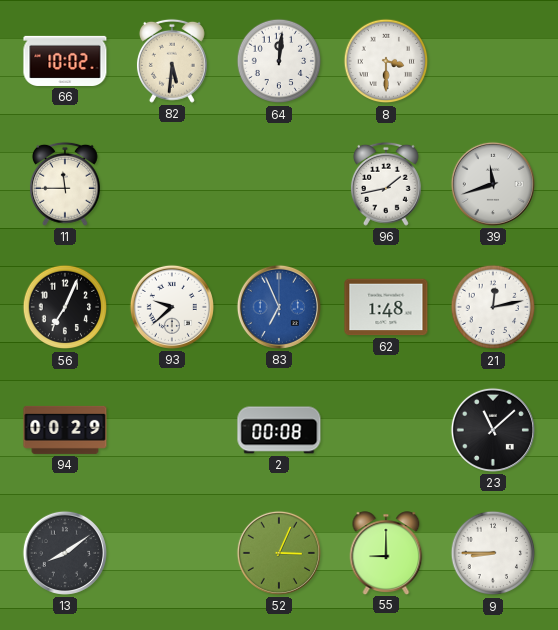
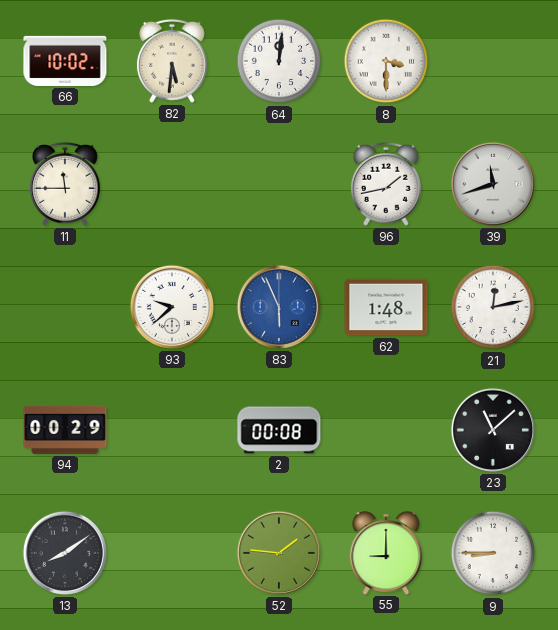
56: 7:04 -> none (65, 307)
83: 6:56 -> 5:56 (279, 307)
52: 3:04 -> 1:46 (279, 553)
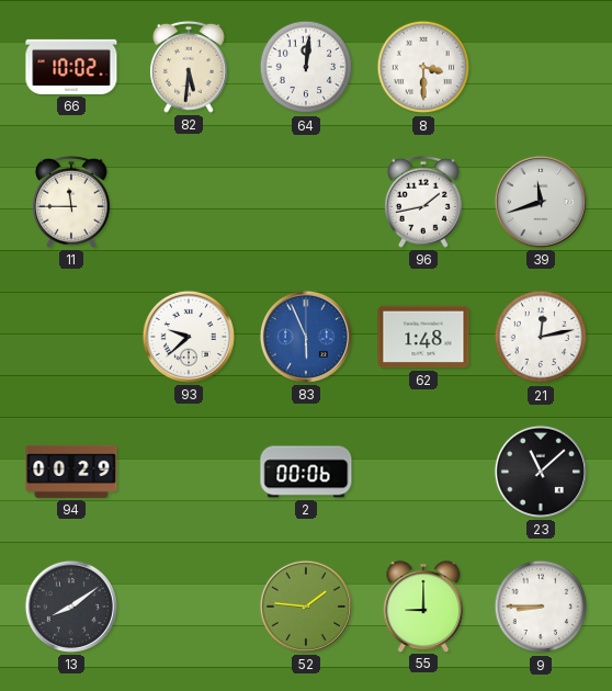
2: 00:08 -> 00:06 (306, 472)
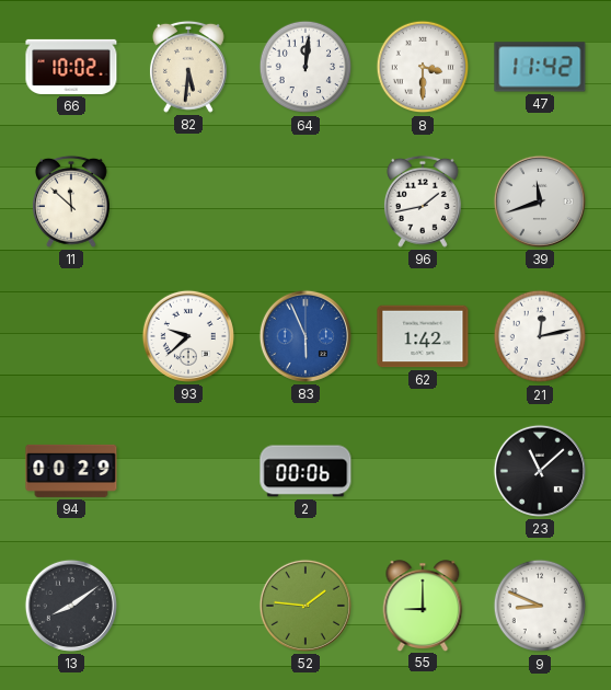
47: none -> 11:42 (540, 67)
11: 11:45 -> 11:52 (71, 202)
62: 1:48 -> 1:42 (423, 336)
9: 8:45 -> 8:49 (540, 606)
